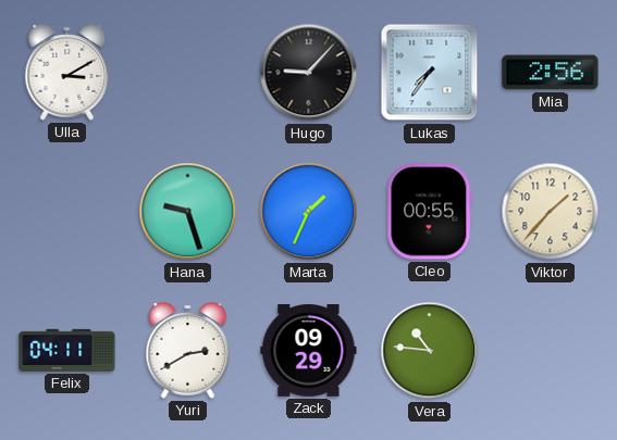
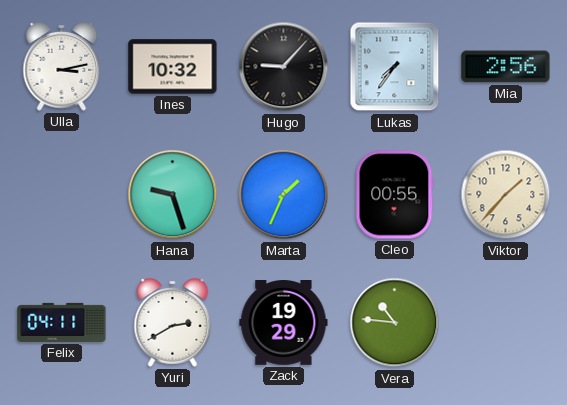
Ulla: 3:10 -> 3:13 (62, 67)
Ines: none -> 10:32 (173, 67)
Zack: 09:29 -> 19:29 (284, 323)
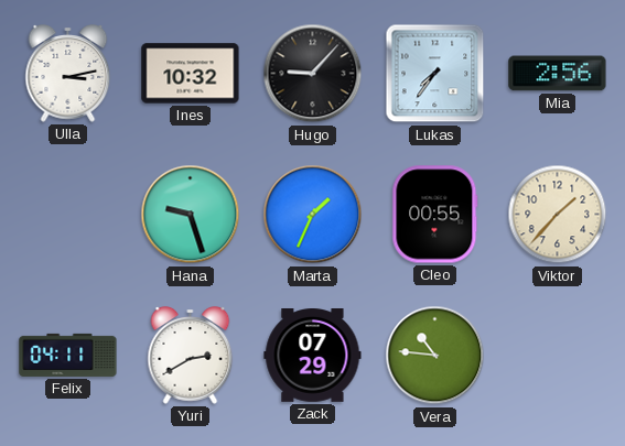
Zack: 19:29 -> 07:29 (313, 356)
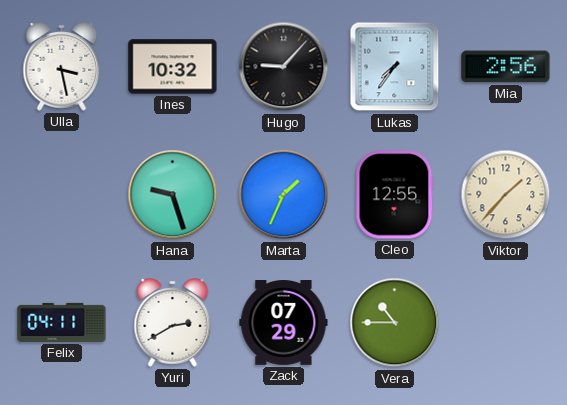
Ulla: 3:13 -> 3:28 (62, 67)
Cleo: 00:55 -> 12:55 (395, 195)
Vera: 10:46 -> 10:45 (395, 323)
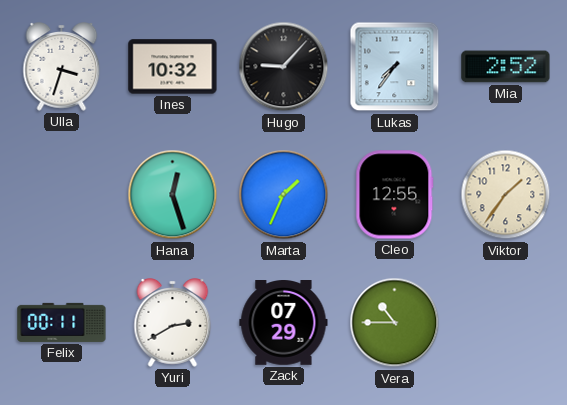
Ulla: 3:28 -> 3:33 (62, 67)
Mia: 2:56 -> 2:52 (506, 67)
Hana: 9:27 -> 12:27 (173, 195)
Viktor: 1:37 -> 1:36 (506, 195)
Felix: 04:11 -> 00:11 (62, 322)
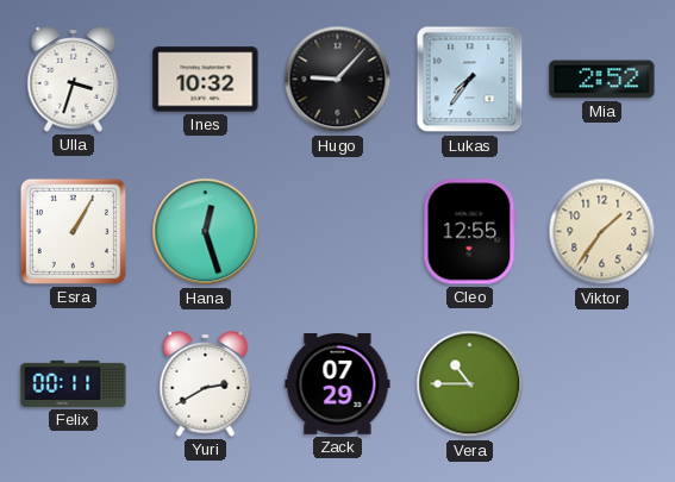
Esra: none -> 1:05 (73, 231)
Marta: 1:34 -> none (284, 195)
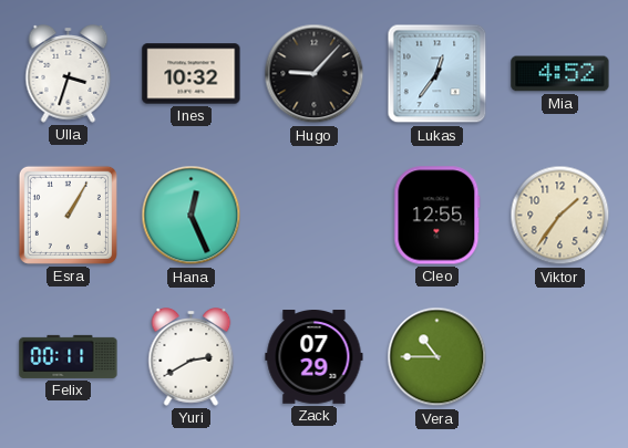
Lukas: 7:36 -> 12:36 (437, 74)
Mia: 2:52 -> 4:52 (560, 74)
Hana: 12:27 -> 12:26 (192, 216)
